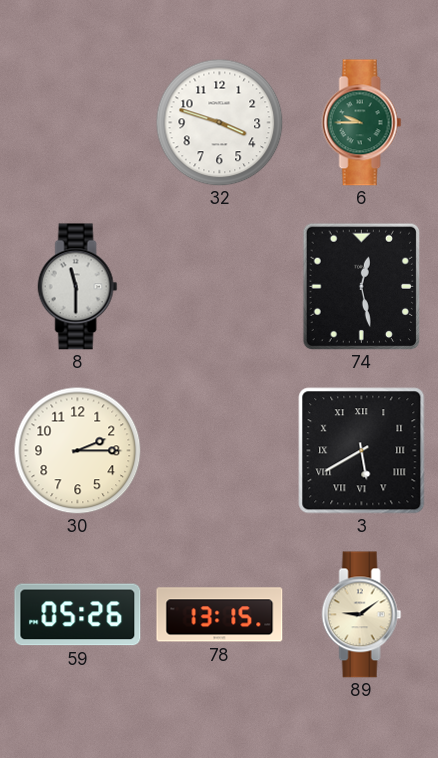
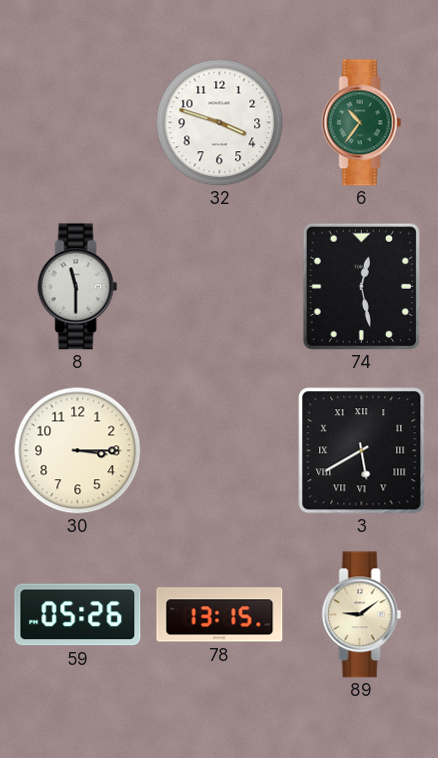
6: 9:45 -> 10:36 (362, 123)
30: 2:15 -> 3:15 (77, 450)
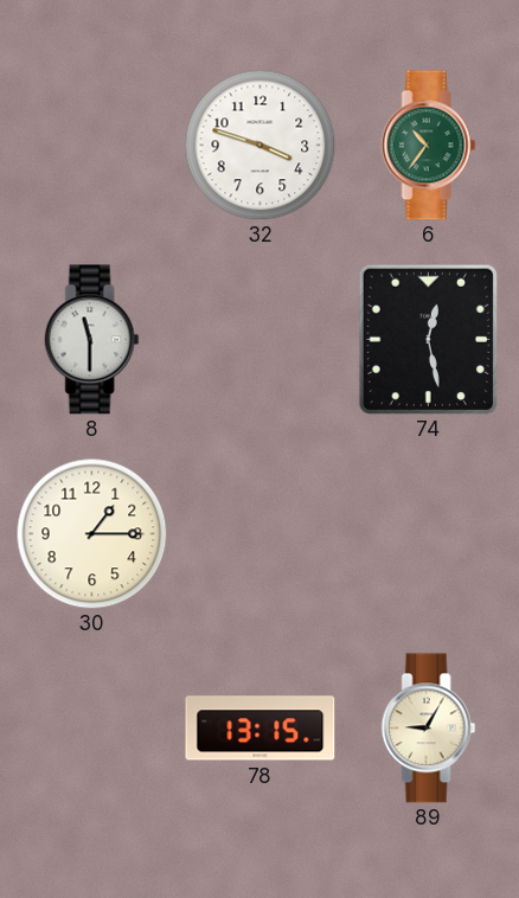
30: 3:15 -> 1:15 (91, 533)
3: 5:40 -> none (362, 451)
59: 05:26 -> none (78, 615)
89: 9:09 -> 9:05 (429, 729)
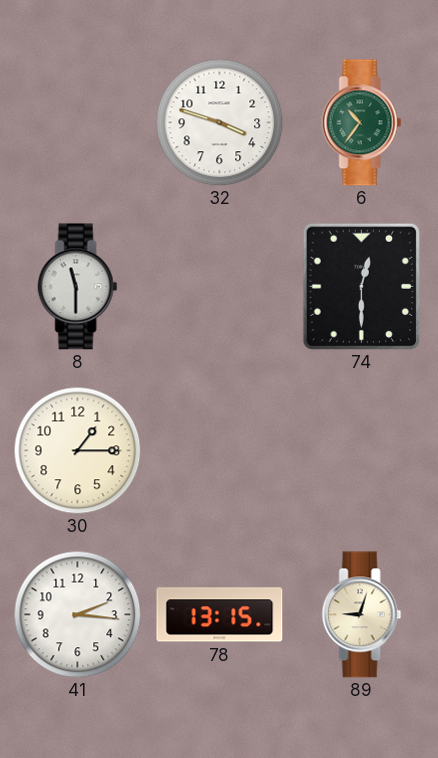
74: 12:28 -> 12:30 (362, 286)
41: none -> 2:16 (77, 614)
89: 9:05 -> 9:03 (362, 615)
